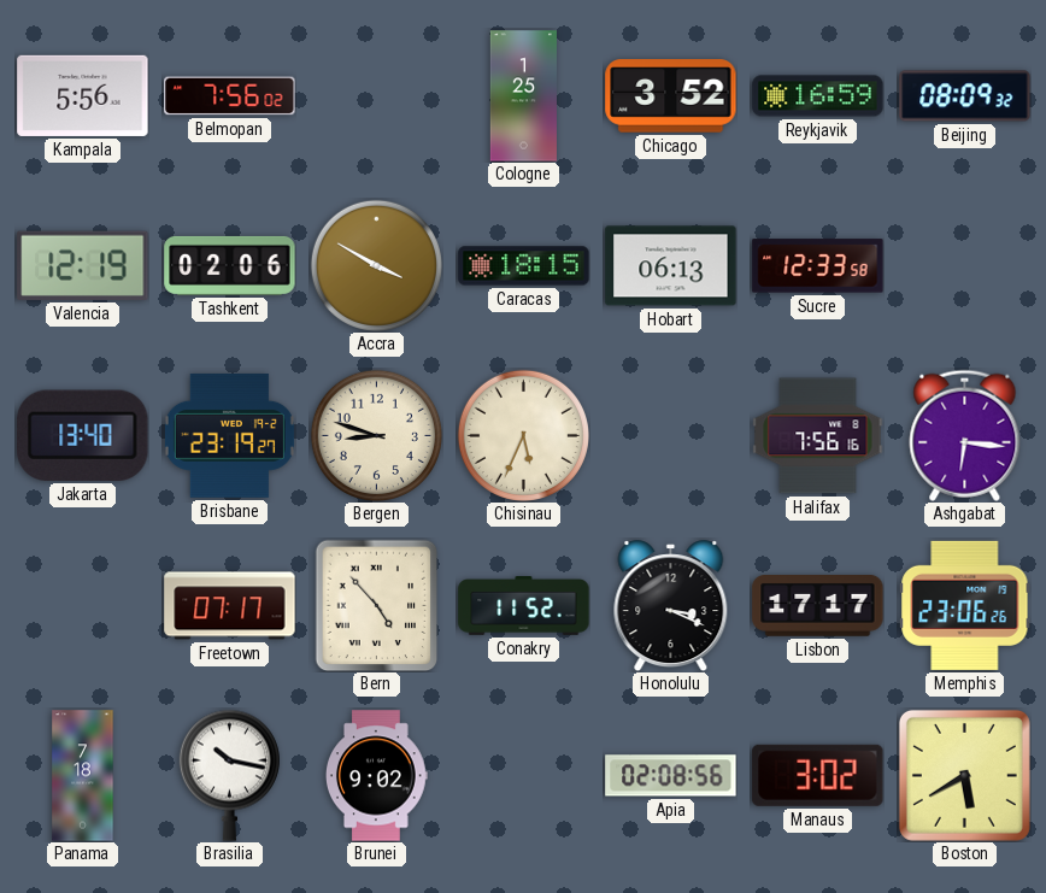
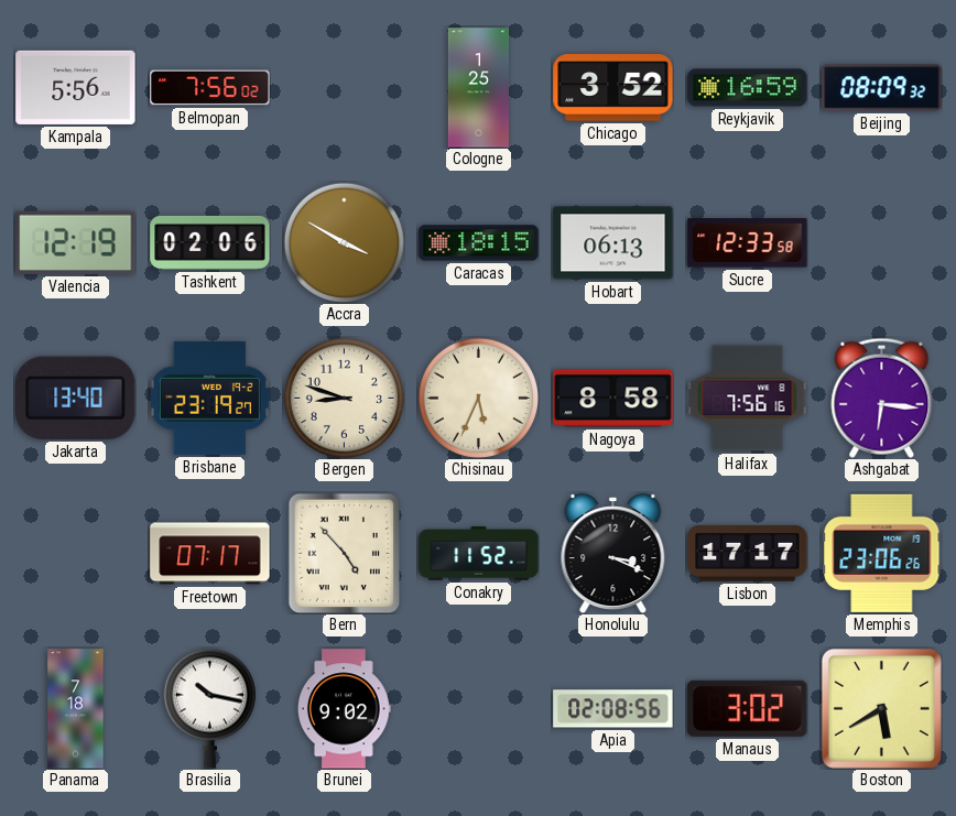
Nagoya: none -> 8:58 (613, 399)
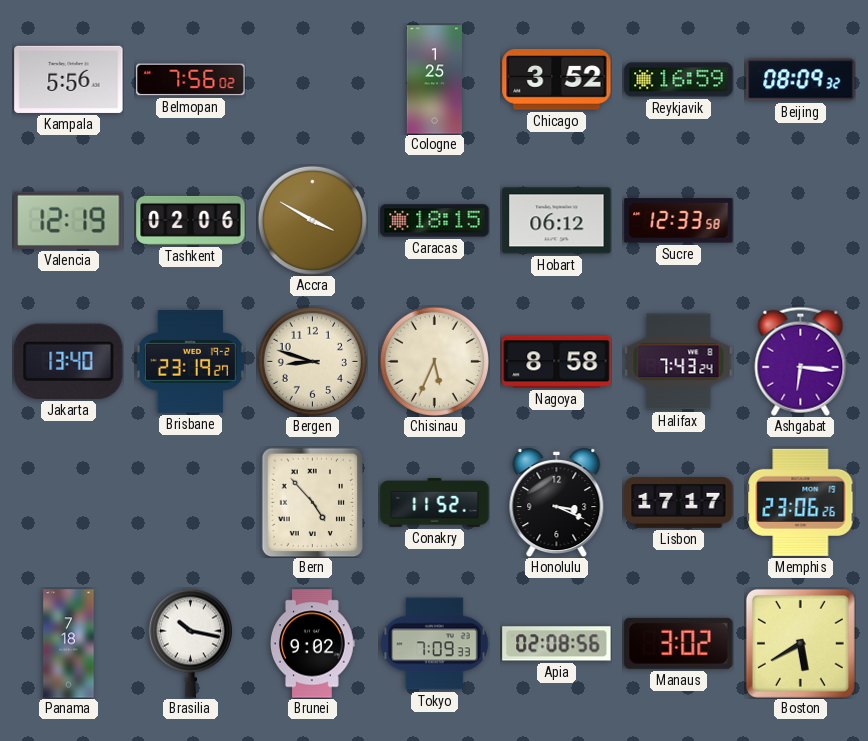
Hobart: 06:13 -> 06:12 (557, 221)
Halifax: 7:56 -> 7:43 (679, 362)
Freetown: 07:17 -> none (210, 554)
Tokyo: none -> 7:09 (435, 644)
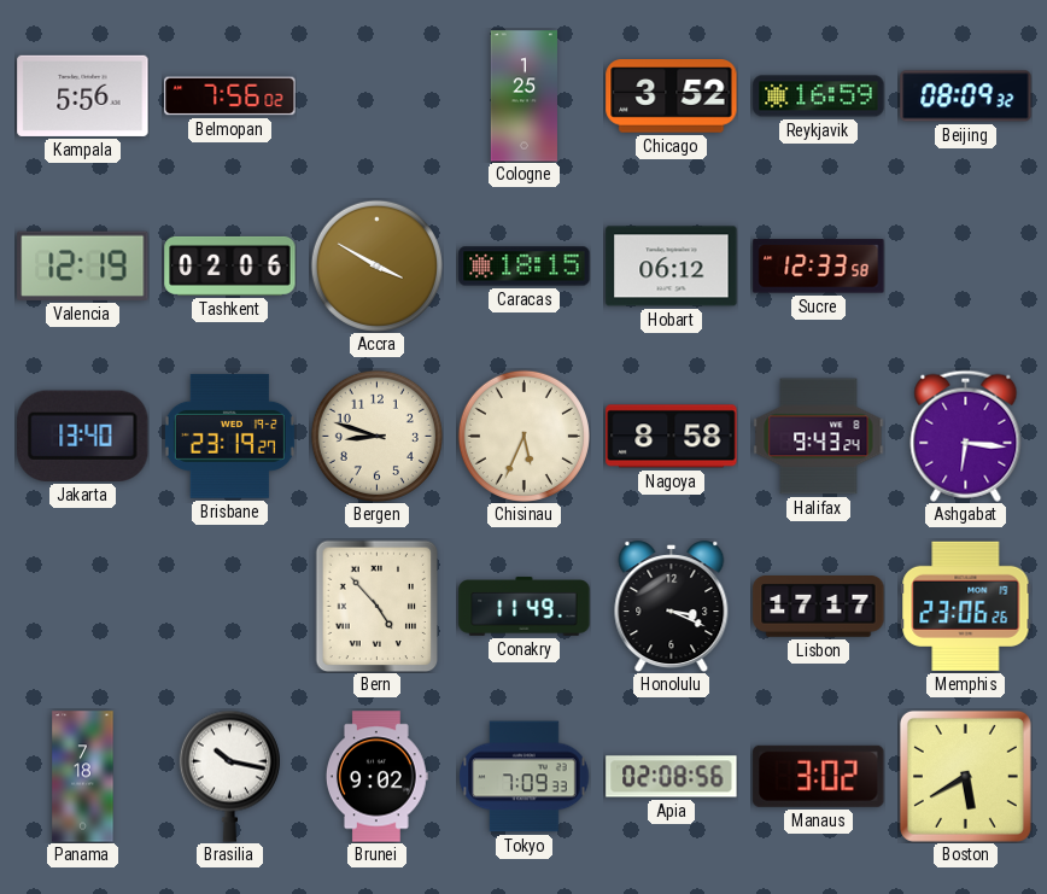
Halifax: 7:43 -> 9:43 (819, 437)
Conakry: 11:52 -> 11:49 (525, 607)
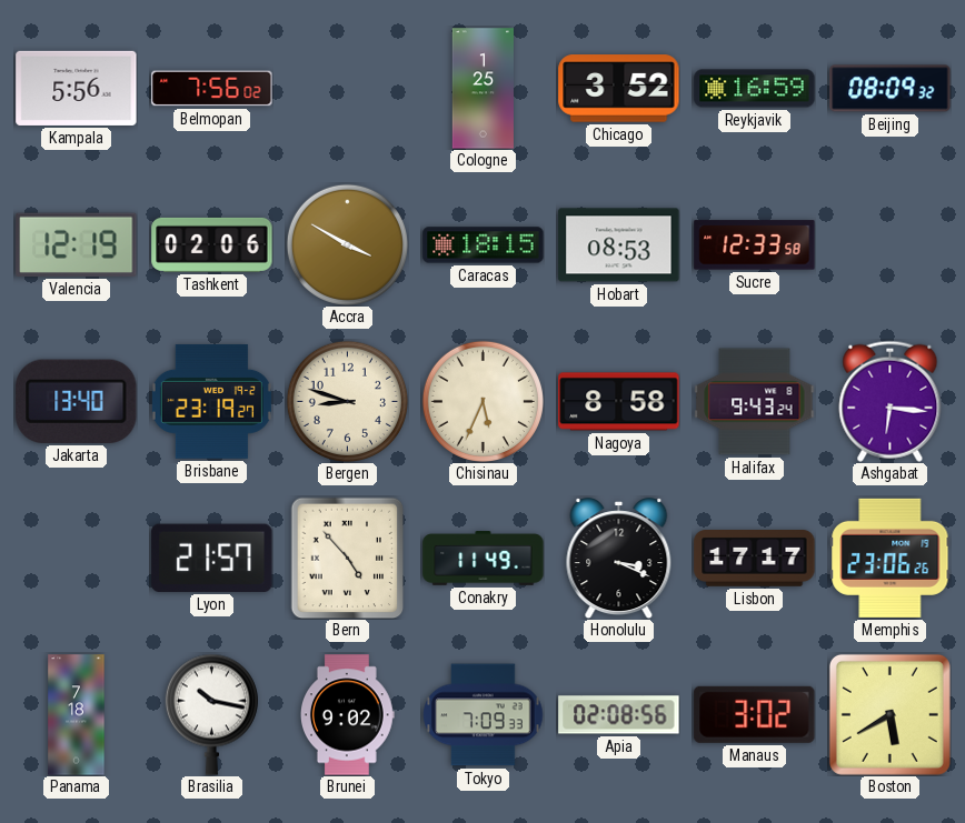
Hobart: 06:12 -> 08:53 (619, 245)
Lyon: none -> 21:57 (212, 558)
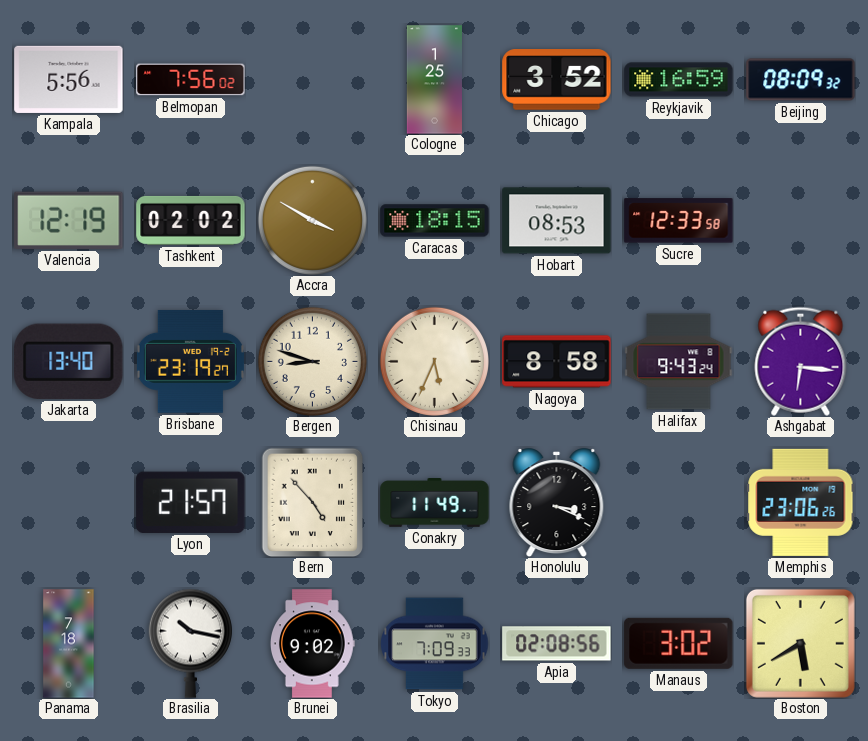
Tashkent: 02:06 -> 02:02 (191, 220)
Lisbon: 17:17 -> none (755, 559)
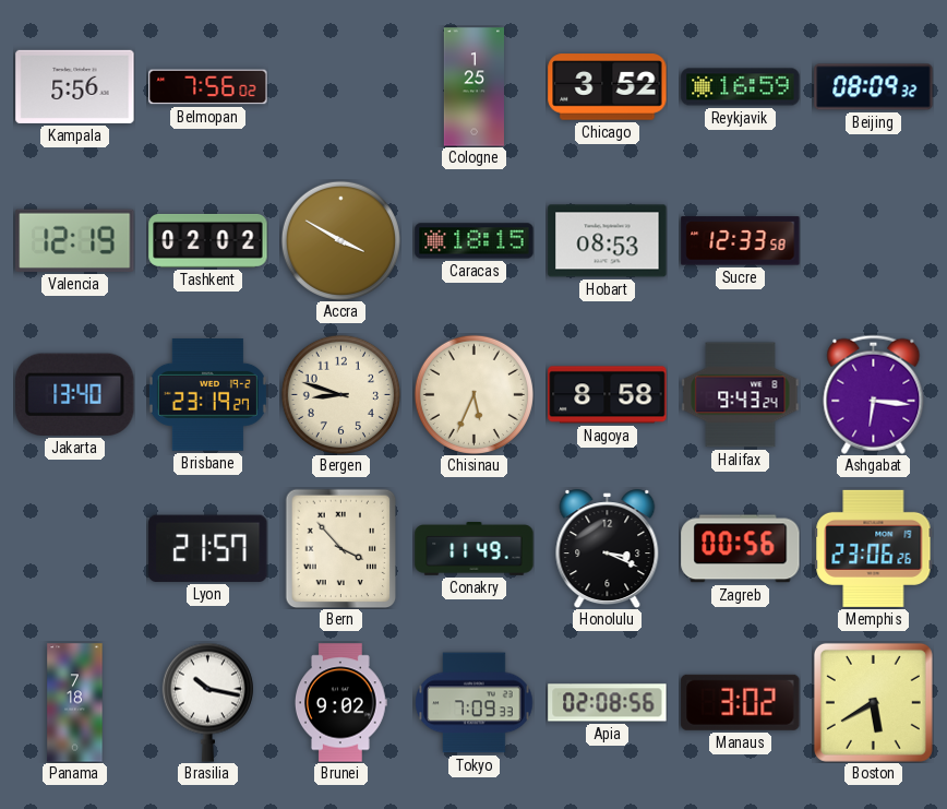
Bern: 4:53 -> 3:53 (341, 548)
Zagreb: none -> 00:56 (741, 549)
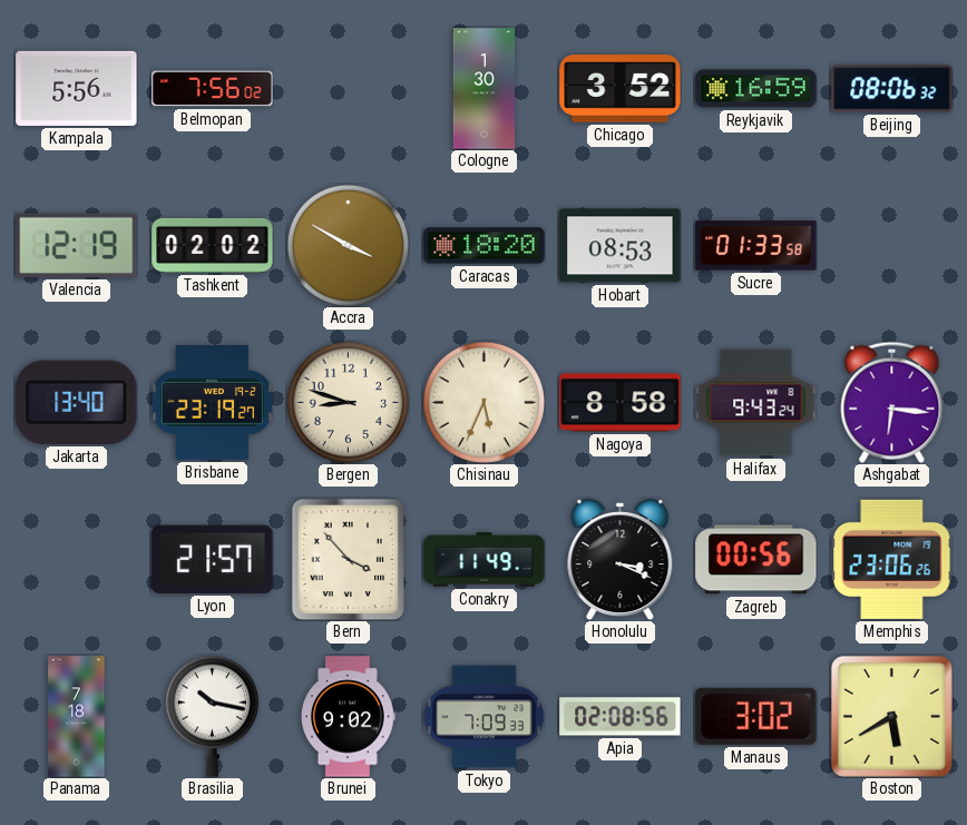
Cologne: 1:25 -> 1:30 (484, 89)
Beijing: 08:09 -> 08:06 (892, 89)
Caracas: 18:15 -> 18:20 (485, 246)
Sucre: 12:33 -> 01:33 (756, 246)
